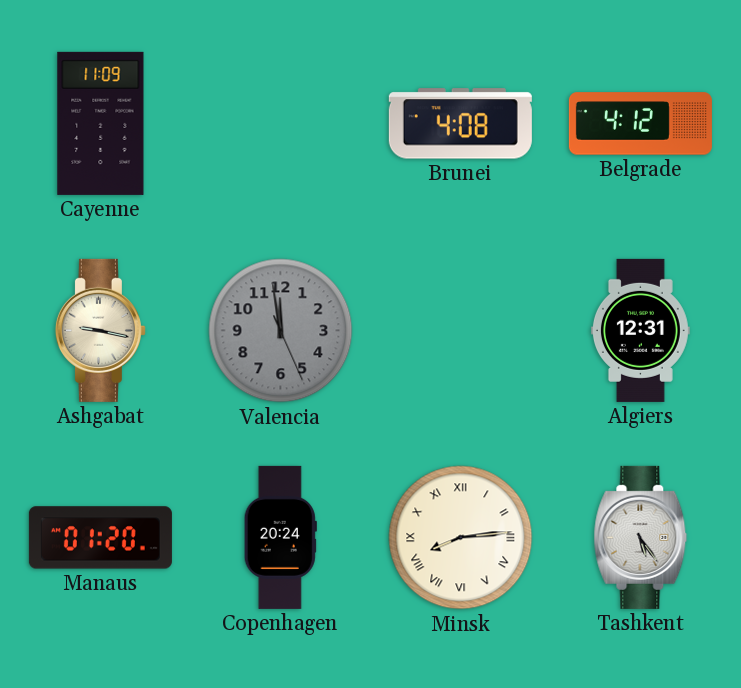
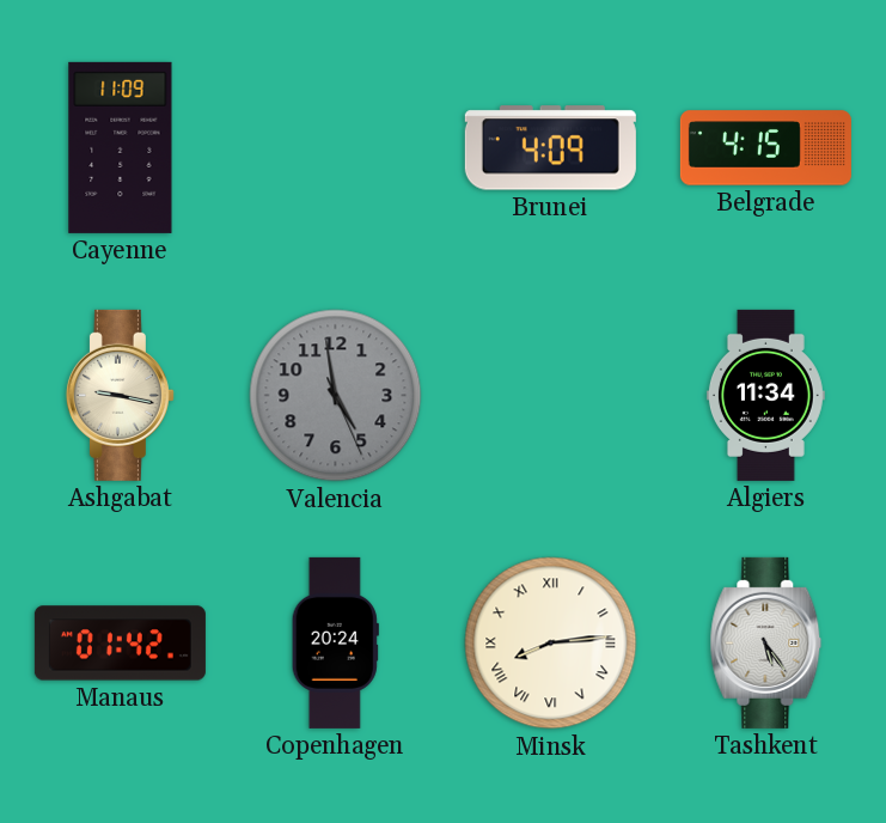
Brunei: 4:08 -> 4:09 (550, 148)
Belgrade: 4:12 -> 4:15 (765, 148)
Valencia: 11:58 -> 4:58 (336, 396)
Algiers: 12:31 -> 11:34 (765, 395)
Manaus: 01:20 -> 01:42 (120, 644)
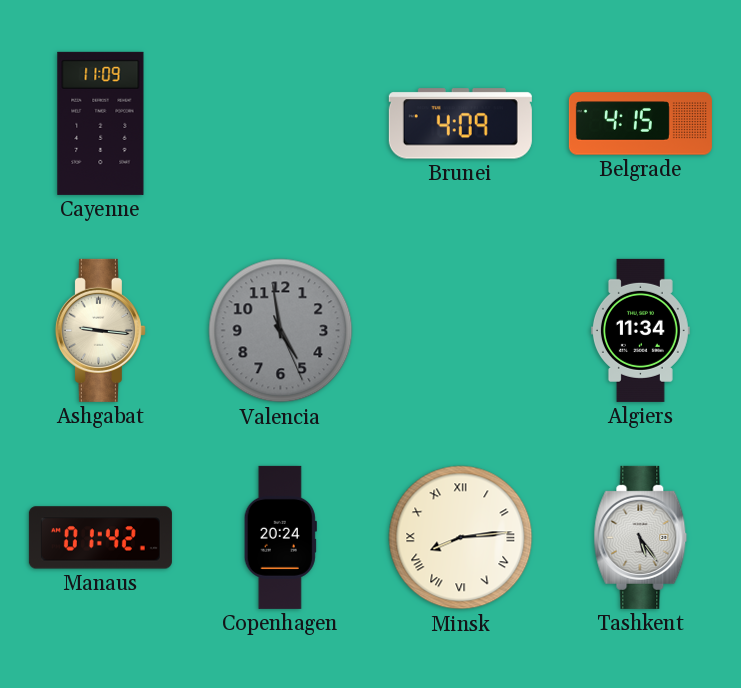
Ashgabat: 9:17 -> 9:16 (100, 330)
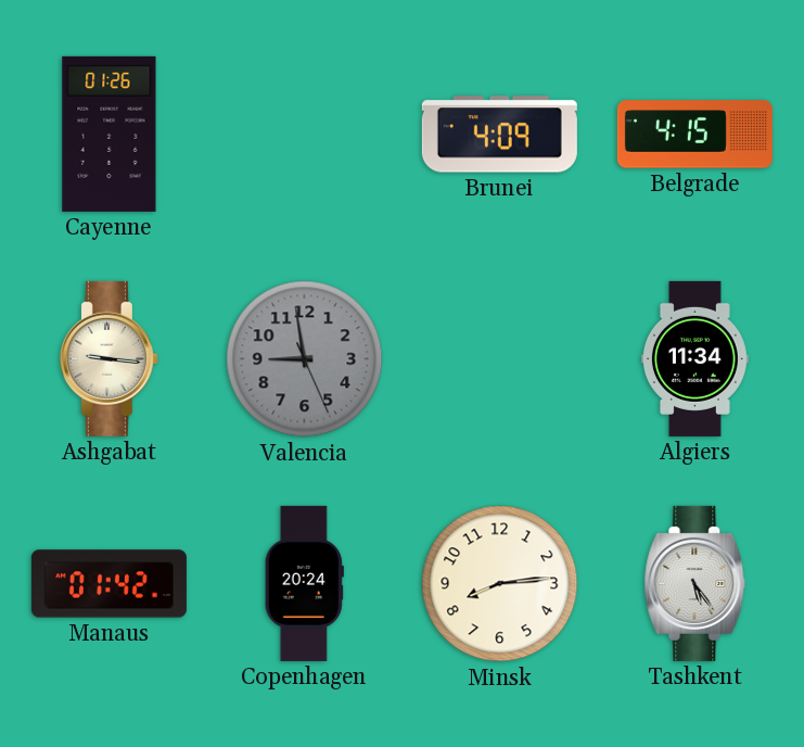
Cayenne: 11:09 -> 01:26 (110, 134)
Valencia: 4:58 -> 8:58 (305, 359)
Minsk numerals: Roman -> Arabic (500, 584)
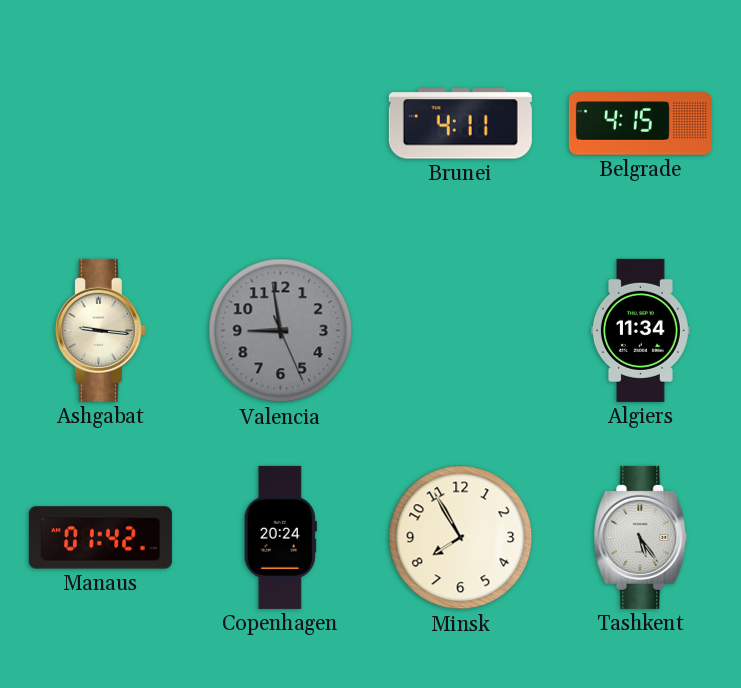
Cayenne: 01:26 -> none (110, 134)
Brunei: 4:09 -> 4:11 (460, 124)
Minsk: 8:14 -> 7:55 (461, 538)
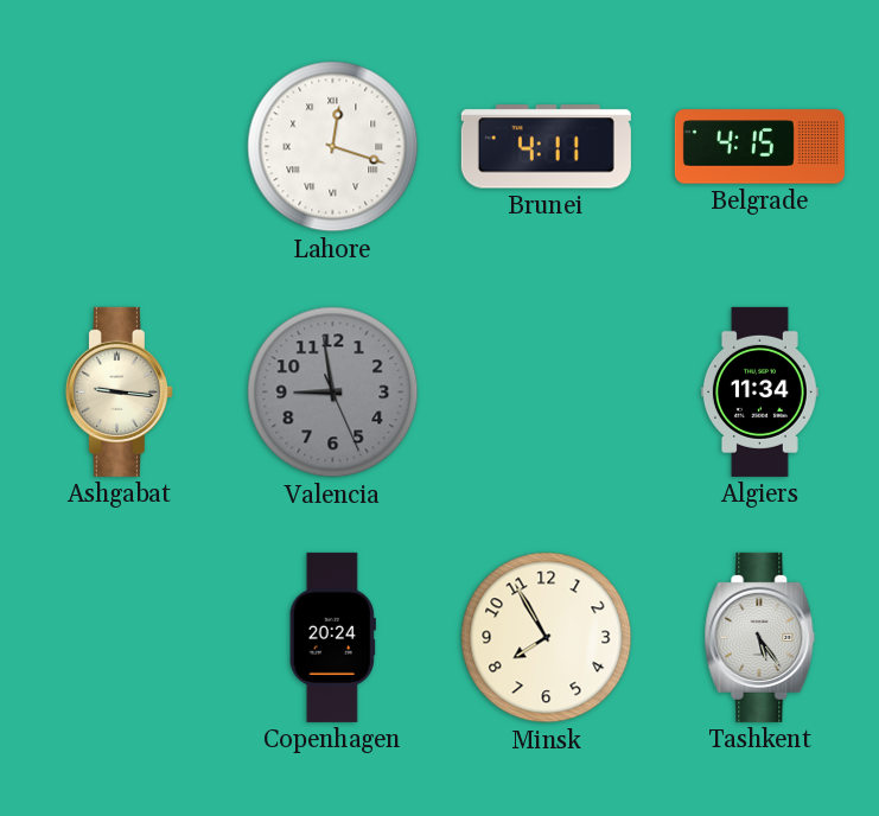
Lahore: none -> 12:18 (333, 147)
Manaus: 01:42 -> none (100, 538)
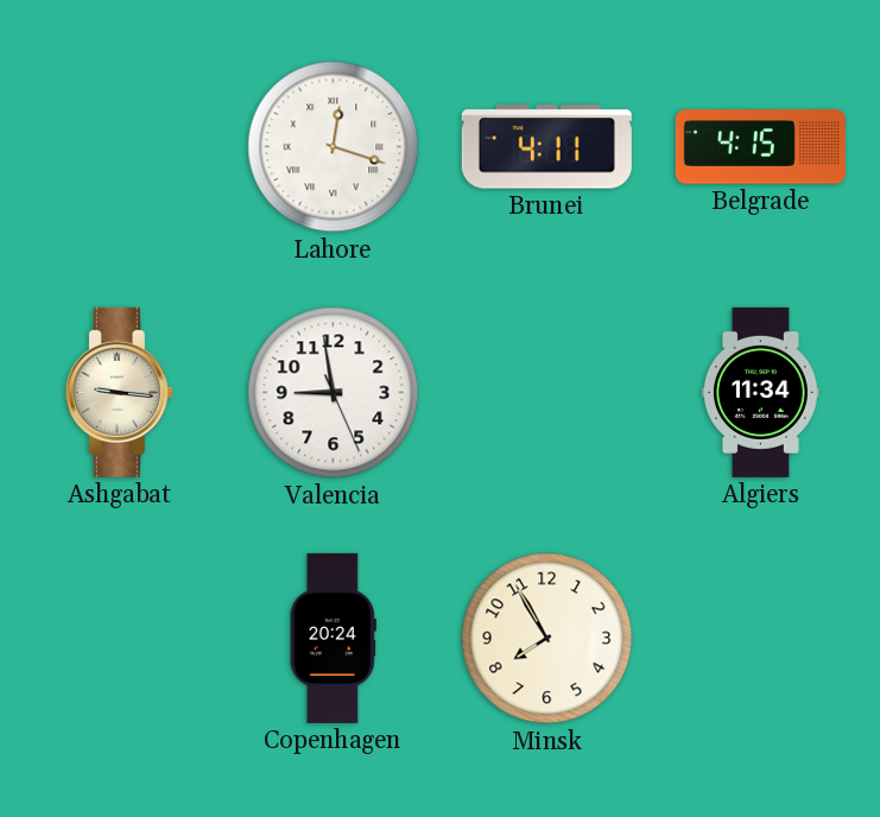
Valencia dial: grey -> white (334, 393)
Tashkent: 5:24 -> none (760, 637)
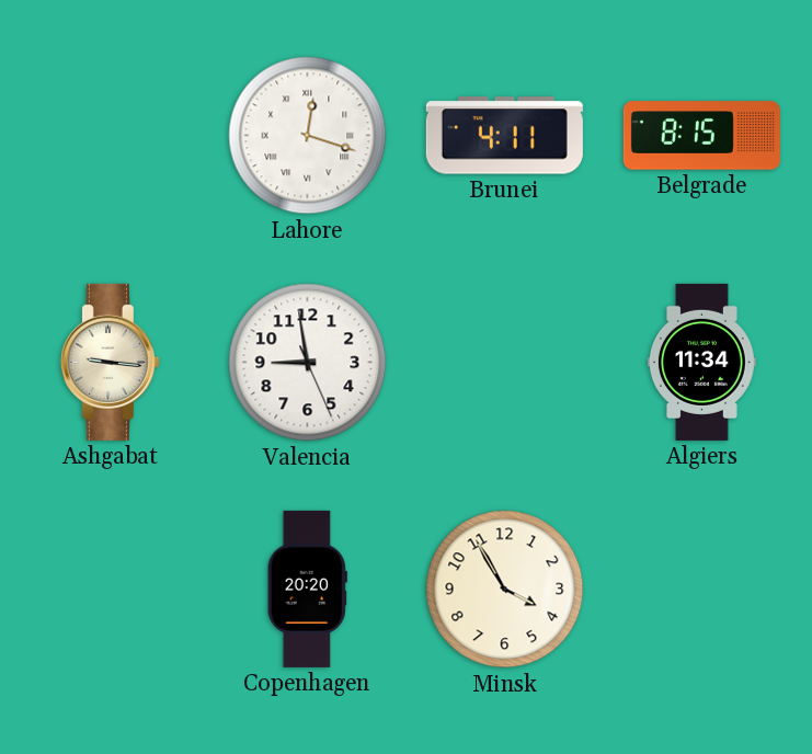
Belgrade: 4:15 -> 8:15 (701, 136)
Copenhagen: 20:24 -> 20:20 (307, 589)
Minsk: 7:55 -> 3:55 (505, 590)
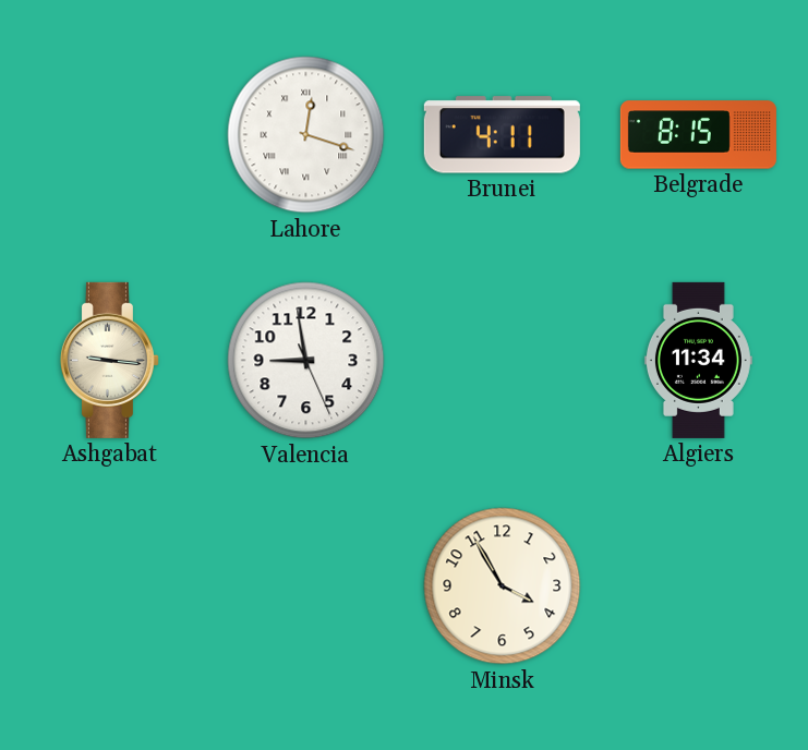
Copenhagen: 20:20 -> none (307, 589)
